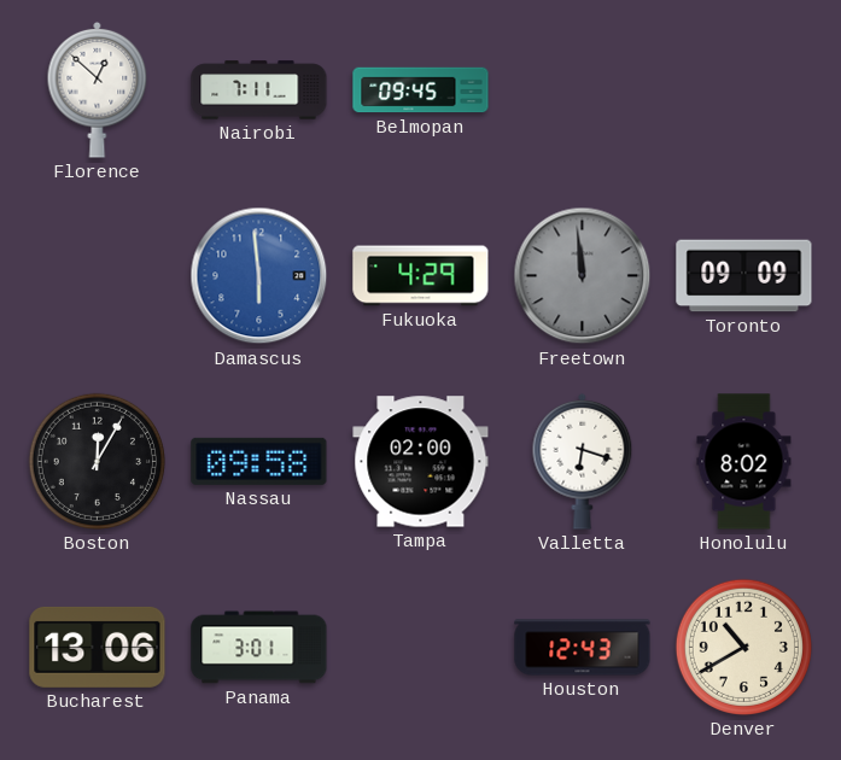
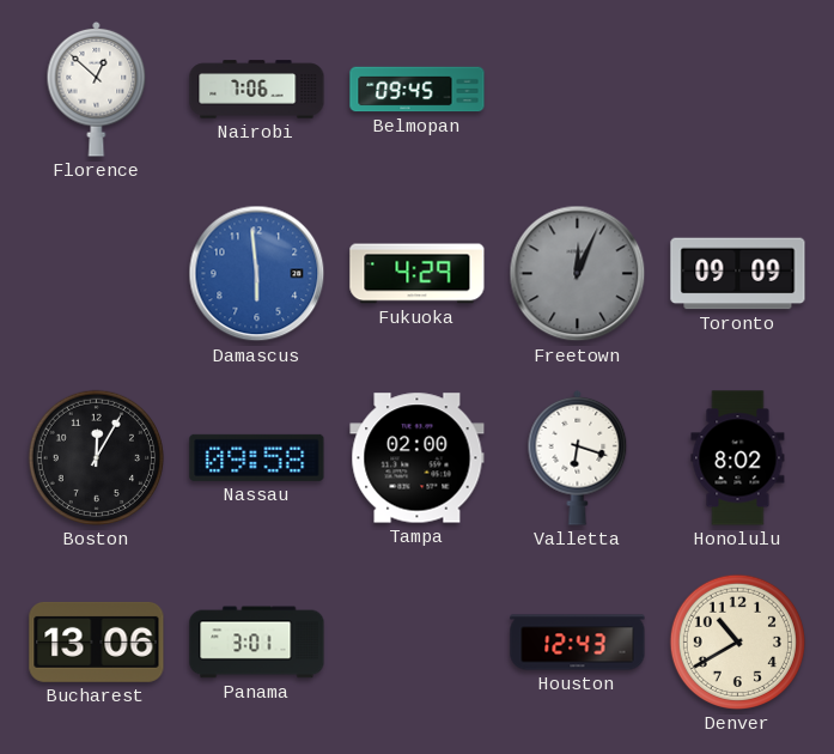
Nairobi: 7:11 -> 7:06 (257, 90)
Freetown: 11:59 -> 12:04 (578, 274)
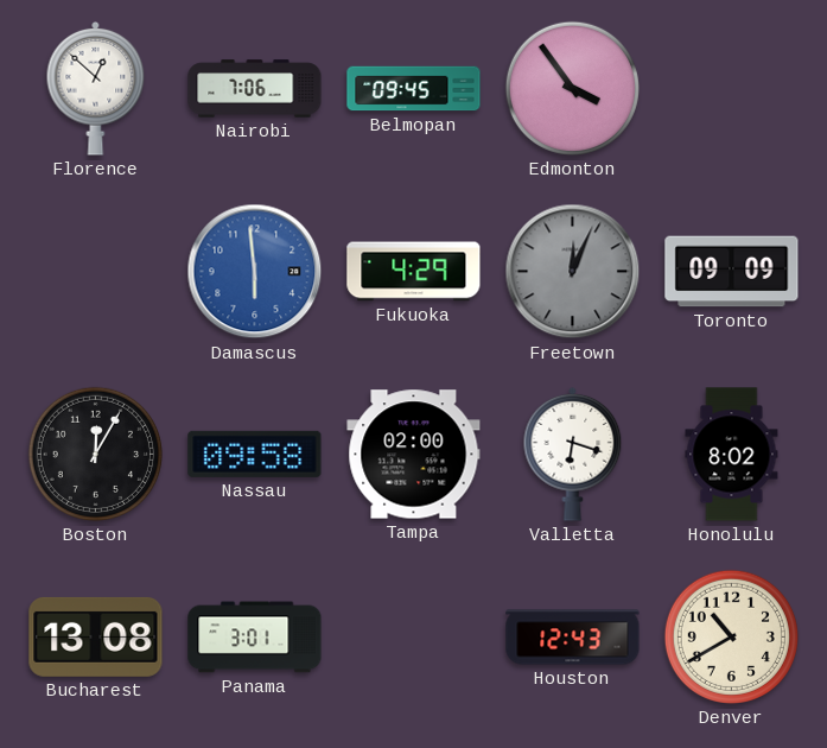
Edmonton: none -> 3:54 (572, 88)
Bucharest: 13:06 -> 13:08 (96, 636)
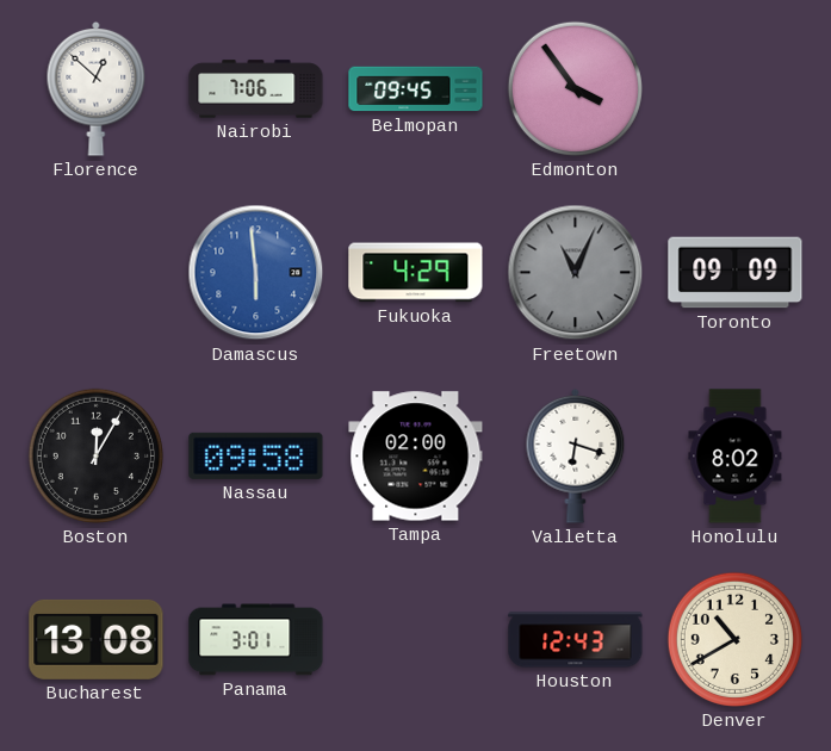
Freetown: 12:04 -> 11:04 (576, 273)
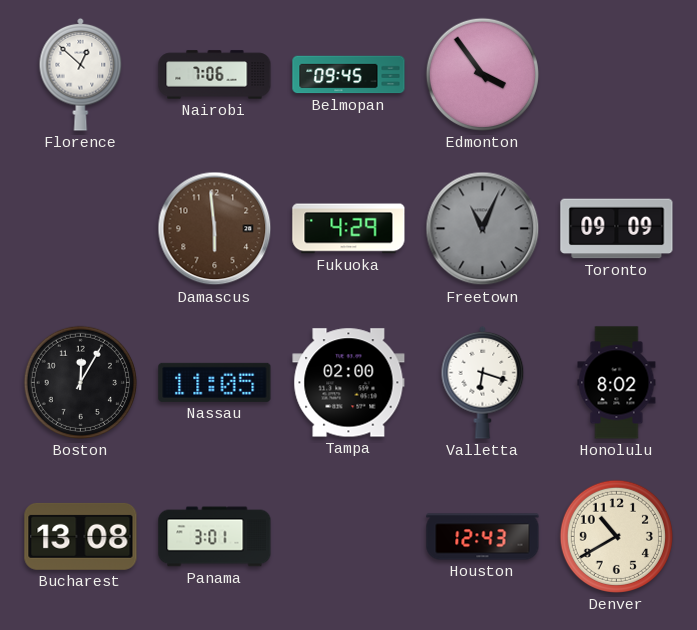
Damascus dial: blue -> brown (215, 229)
Nassau: 09:58 -> 11:05 (215, 382)
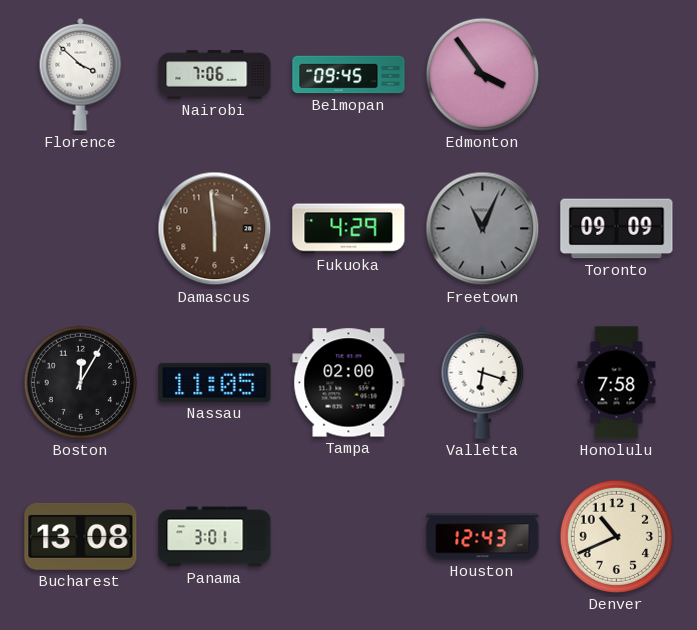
Florence: 12:52 -> 3:52 (81, 74)
Honolulu: 8:02 -> 7:58 (617, 383)
Denver: 10:40 -> 10:41 (616, 536)
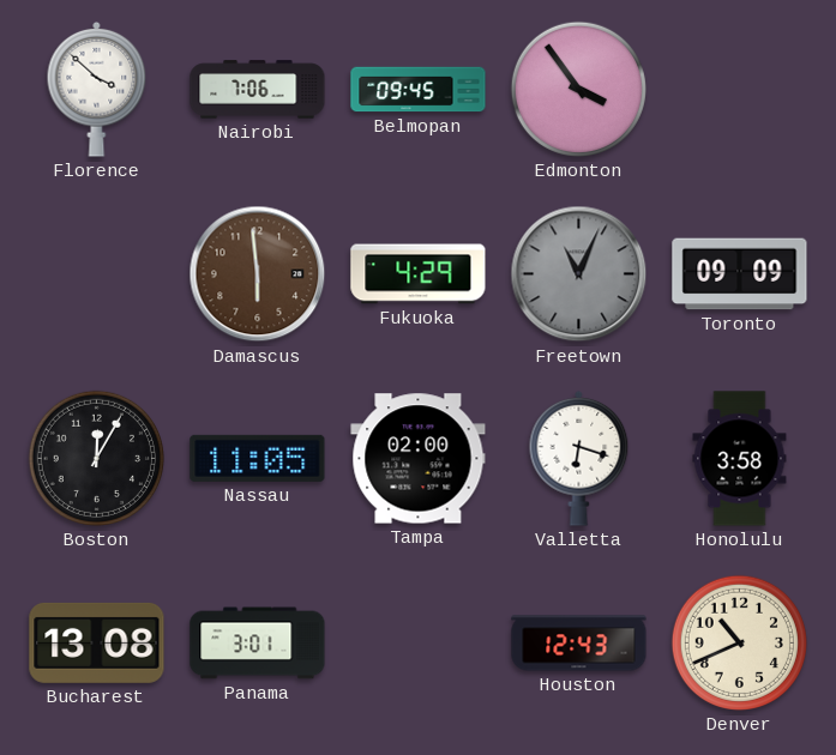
Honolulu: 7:58 -> 3:58 (740, 459)
